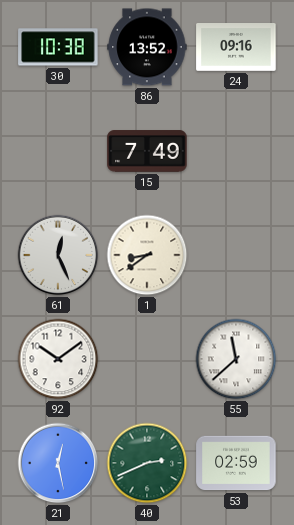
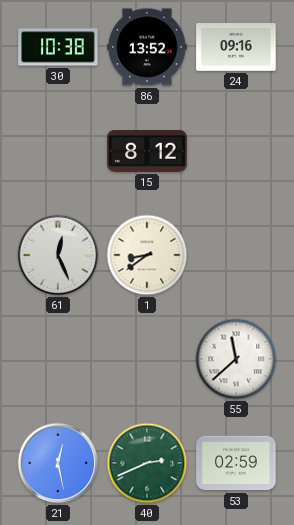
15: 7:49 -> 8:12 (147, 151)
92: 10:09 -> none (58, 359)
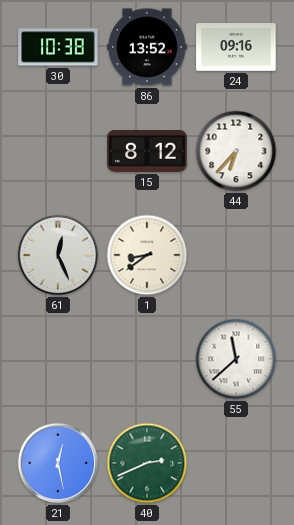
44: none -> 6:37 (236, 151)
53: 02:59 -> none (236, 463)
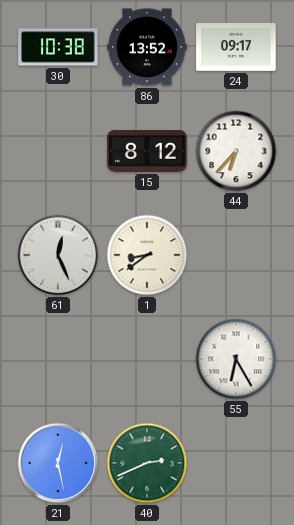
24: 09:16 -> 09:17 (236, 47)
55: 11:38 -> 6:25 (236, 359)
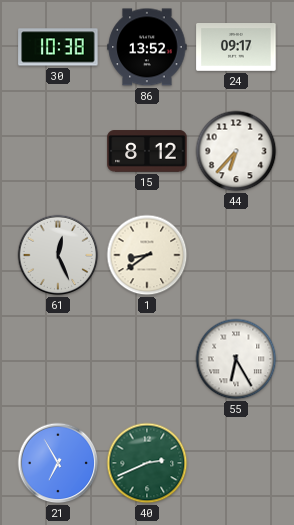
21: 12:28 -> 6:55 (58, 463)
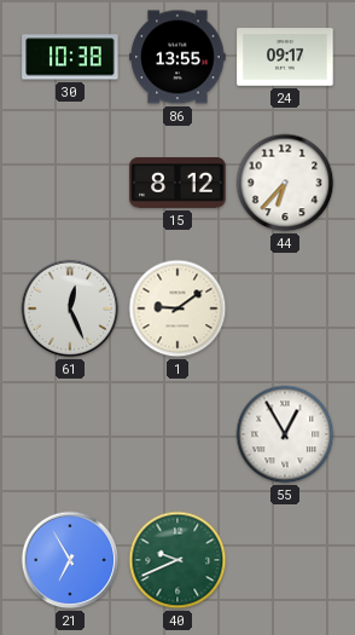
86: 13:52 -> 13:55 (177, 57)
1: 8:39 -> 9:09 (177, 308)
55: 6:25 -> 12:55 (285, 434)
40: 2:41 -> 9:41 (177, 560)
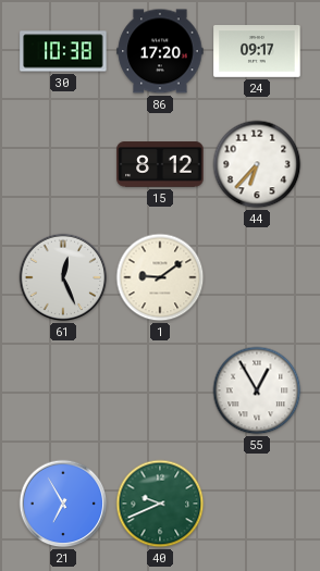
86: 13:55 -> 17:20 (160, 51)
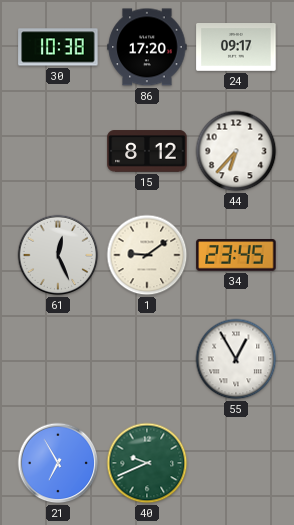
34: none -> 23:45 (236, 255)
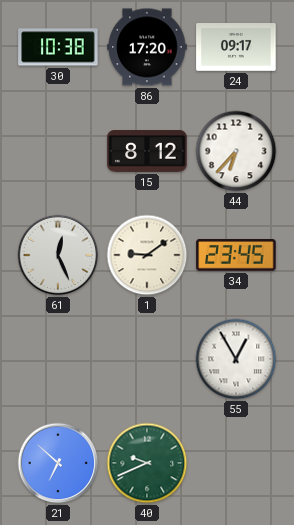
21: 6:55 -> 6:52 (58, 463)
